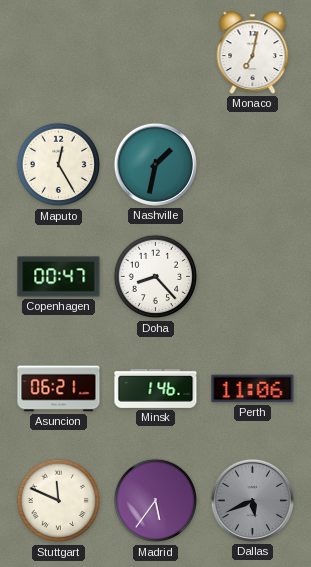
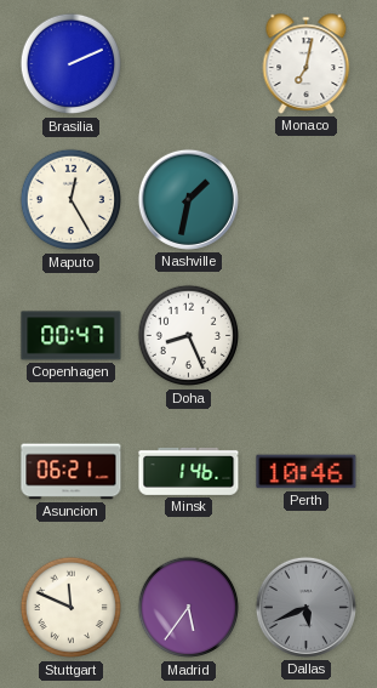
Brasilia: none -> 2:11 (72, 64)
Doha: 8:23 -> 8:26 (189, 336)
Perth: 11:06 -> 10:46 (307, 472)
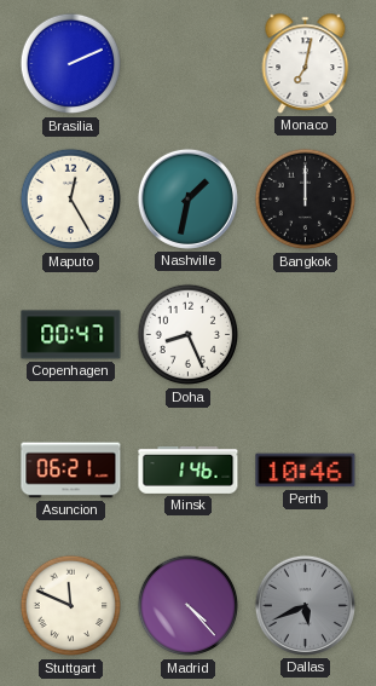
Bangkok: none -> 12:00 (306, 200)
Madrid: 5:36 -> 4:23 (189, 606)
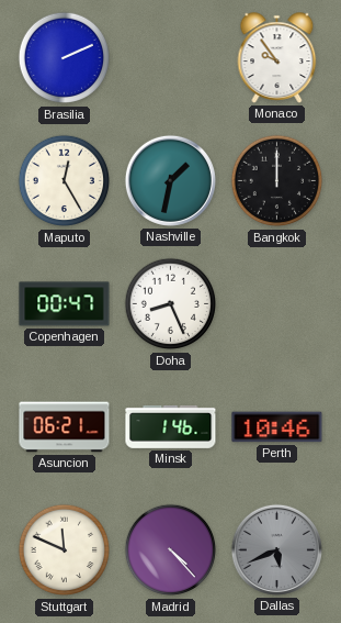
Monaco: 7:02 -> 9:54 (277, 58)
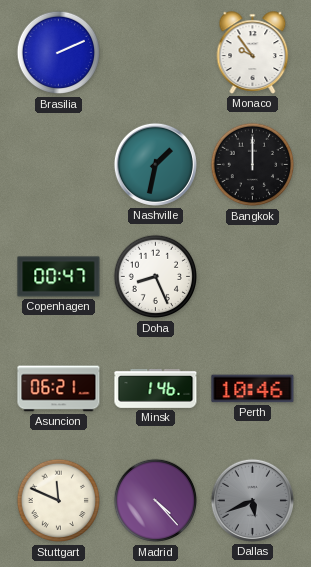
Maputo: 12:25 -> none (65, 181)
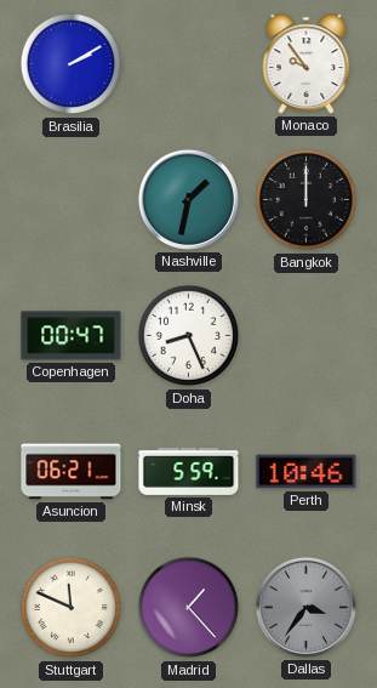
Brasilia: 2:11 -> 2:10 (72, 64)
Minsk: 1:46 -> 5:59 (189, 471)
Madrid: 4:23 -> 1:23 (189, 608)
Dallas: 5:41 -> 3:36 (305, 607)
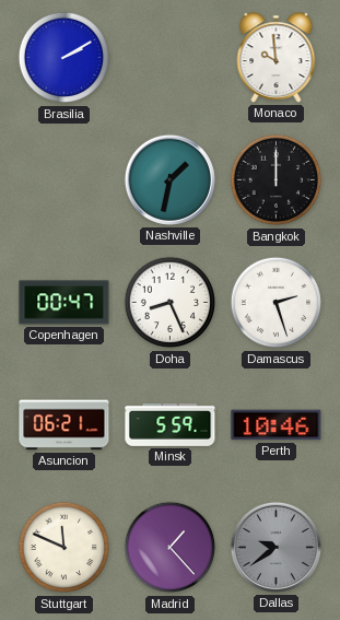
Monaco: 9:54 -> 9:59 (277, 58)
Damascus: none -> 2:27 (277, 303)
Dallas: 3:36 -> 9:39 (275, 547)
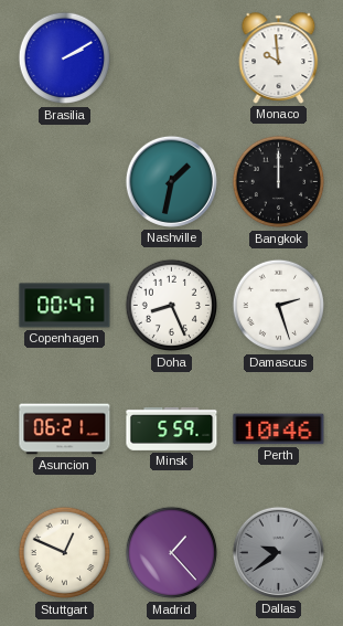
Stuttgart: 11:49 -> 12:49 (65, 553)
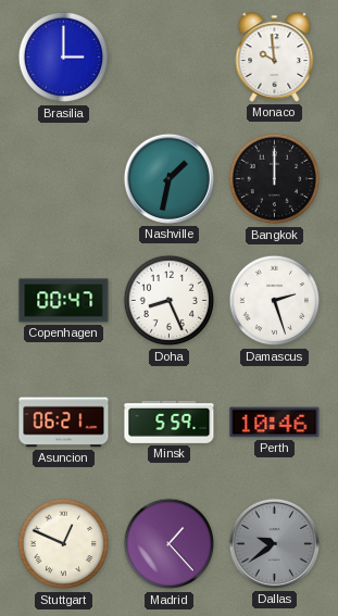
Brasilia: 2:10 -> 3:00 (64, 58)
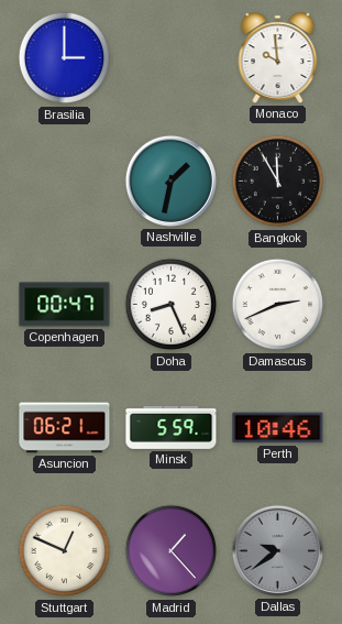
Bangkok: 12:00 -> 11:55 (278, 182)
Damascus: 2:27 -> 2:41 (278, 305)
